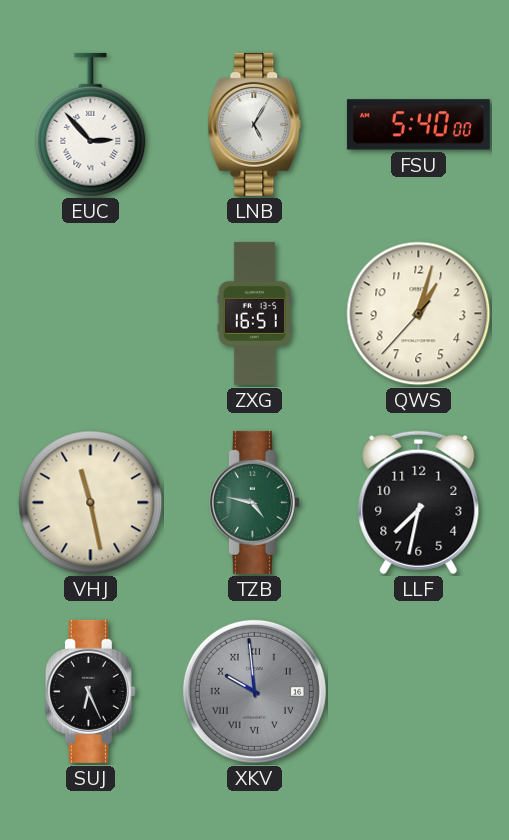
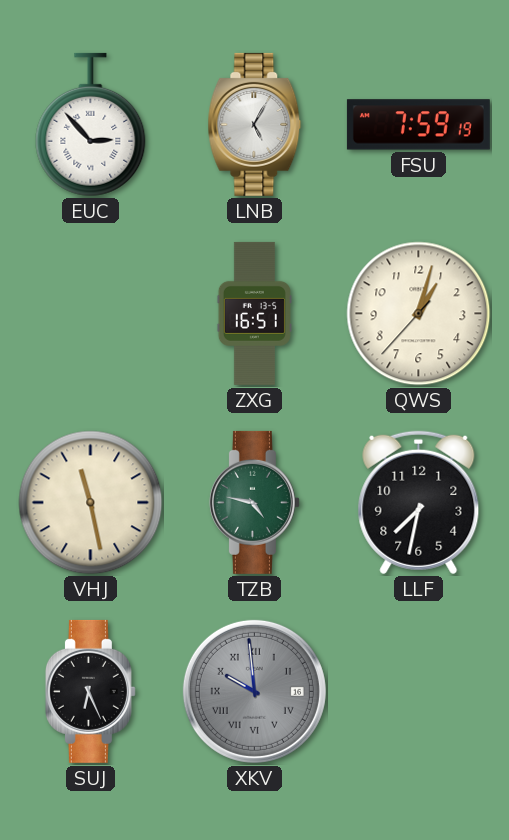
FSU: 5:40 -> 7:59 (418, 125)
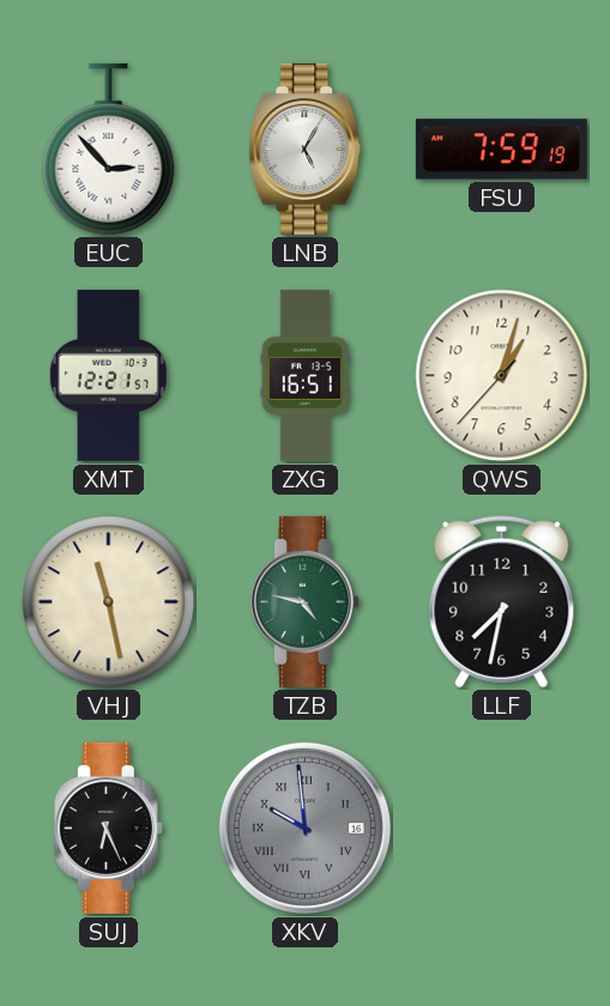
XMT: none -> 12:21 (108, 375)
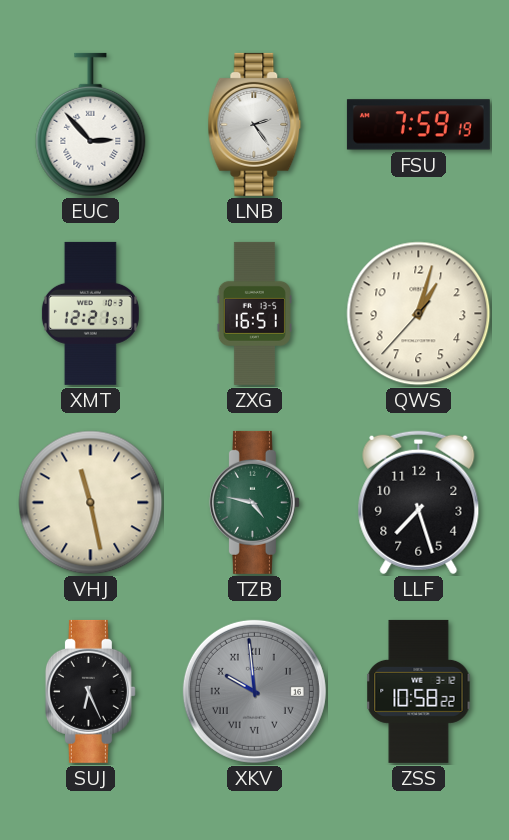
LNB: 5:05 -> 2:24 (255, 124)
LLF: 7:32 -> 7:27 (419, 503)
ZSS: none -> 10:58 (419, 691)
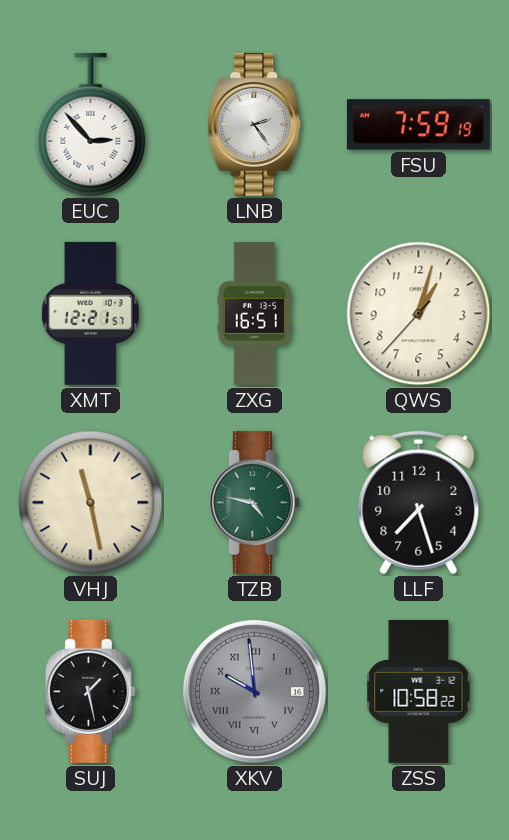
SUJ: 6:26 -> 1:28 (90, 691)
